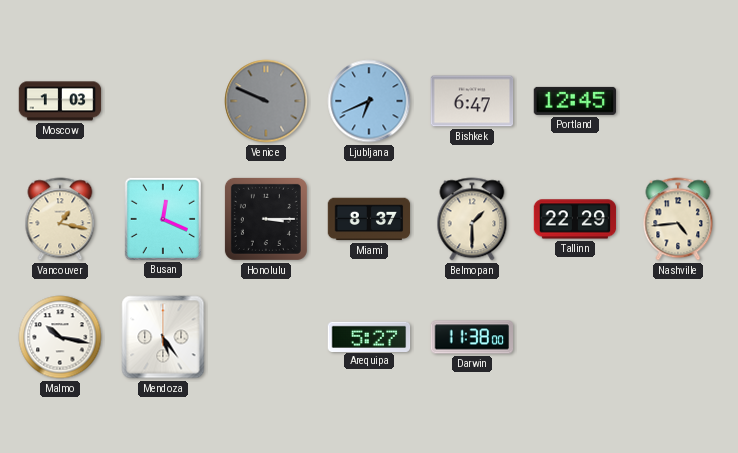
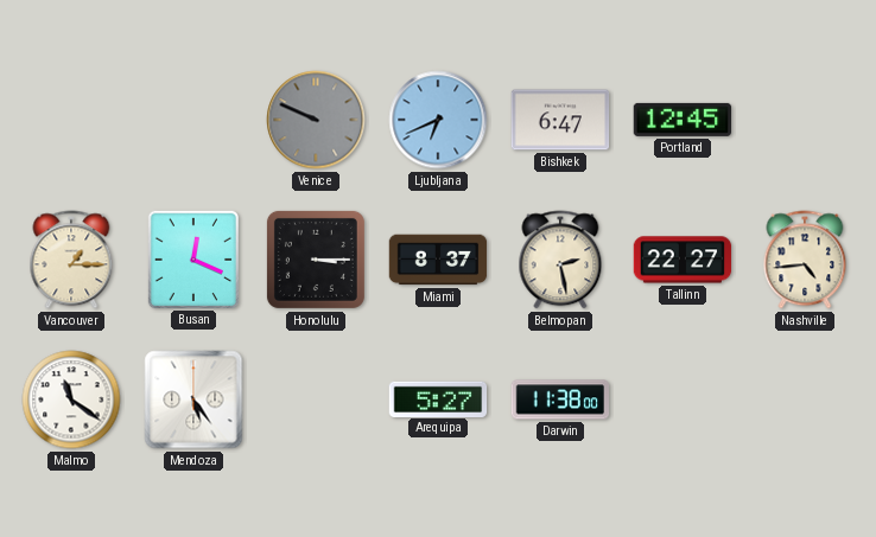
Moscow: 1:03 -> none (60, 101)
Vancouver: 1:17 -> 1:15 (71, 260)
Belmopan: 1:30 -> 2:28 (560, 260)
Tallinn: 22:29 -> 22:27 (683, 260)
Malmo: 10:17 -> 11:21 (71, 399)
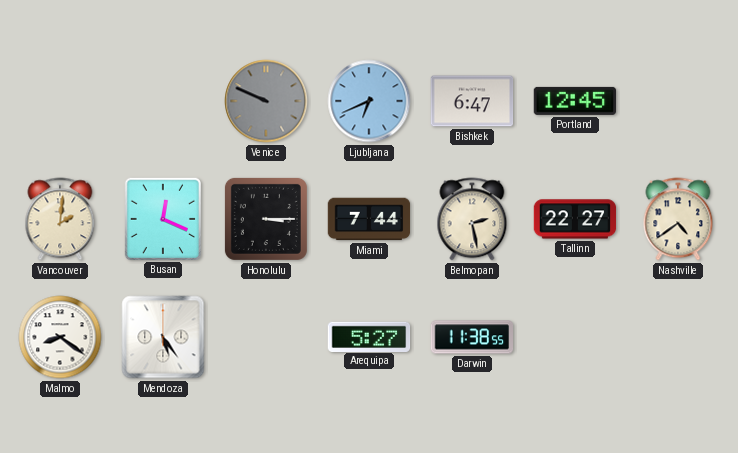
Vancouver: 1:15 -> 2:01 (60, 219)
Miami: 8:37 -> 7:44 (369, 219)
Nashville: 4:44 -> 4:39 (678, 219)
Malmo: 11:21 -> 8:21 (60, 337)
Darwin: 11:38:00 -> 11:38:55 (472, 337)
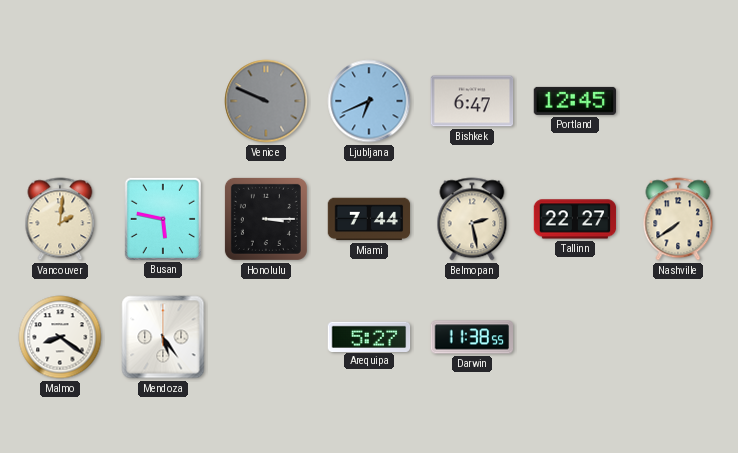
Busan: 12:19 -> 5:47 (162, 218)
Nashville: 4:39 -> 7:39 (678, 219)
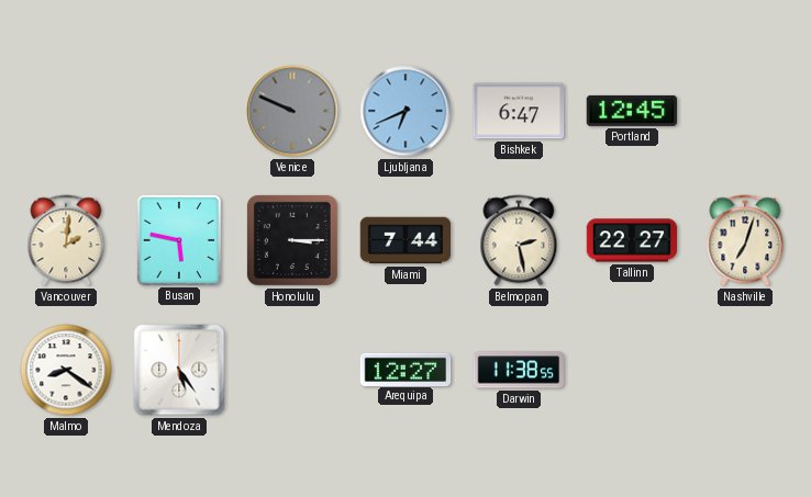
Nashville: 7:39 -> 7:03 (745, 240)
Arequipa: 5:27 -> 12:27 (405, 369)
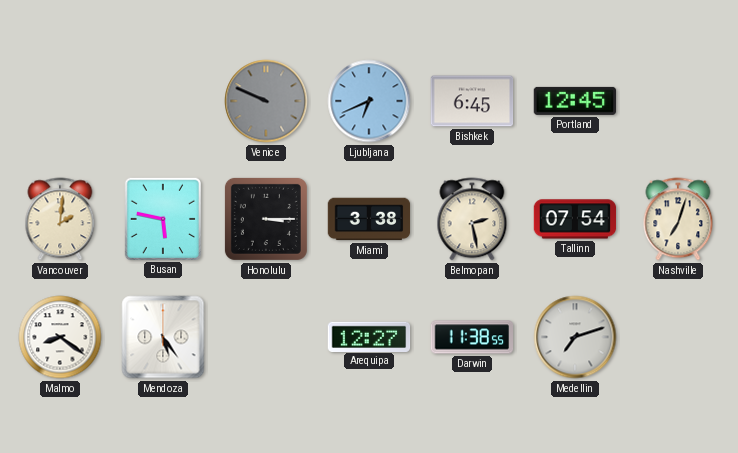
Bishkek: 6:47 -> 6:45 (472, 101)
Miami: 7:44 -> 3:38 (369, 219)
Tallinn: 22:27 -> 07:54 (575, 219)
Medellin: none -> 7:12 (575, 337)
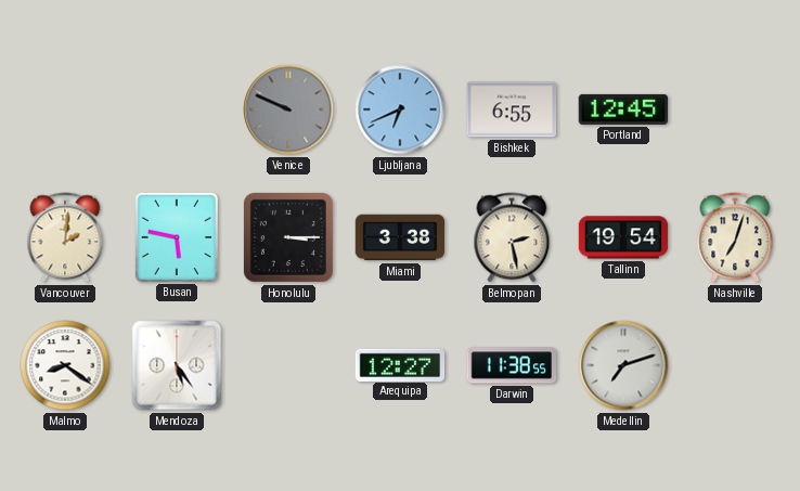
Bishkek: 6:45 -> 6:55 (512, 109)
Tallinn: 07:54 -> 19:54 (623, 237)
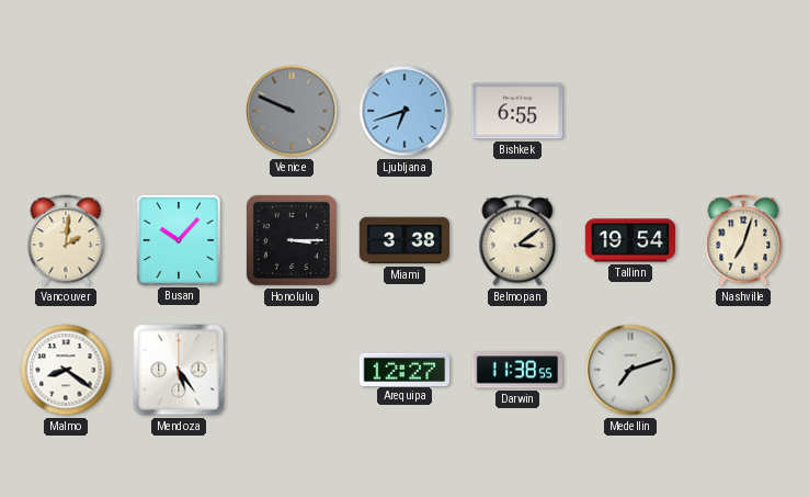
Ljubljana: 6:41 -> 6:42 (404, 111)
Portland: 12:45 -> none (623, 109)
Busan: 5:47 -> 10:07 (178, 239)
Belmopan: 2:28 -> 3:09 (517, 240)
